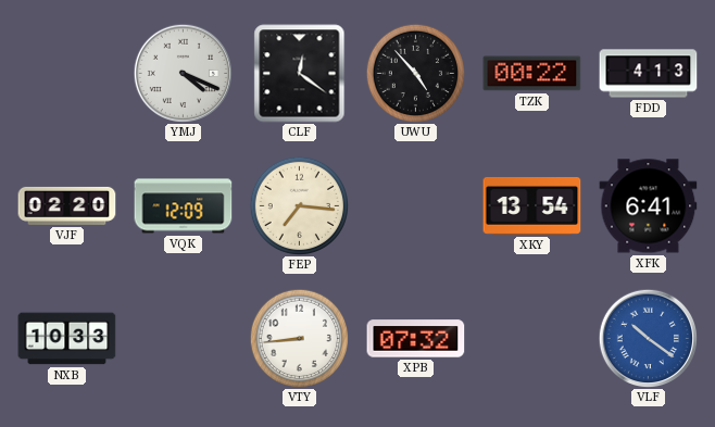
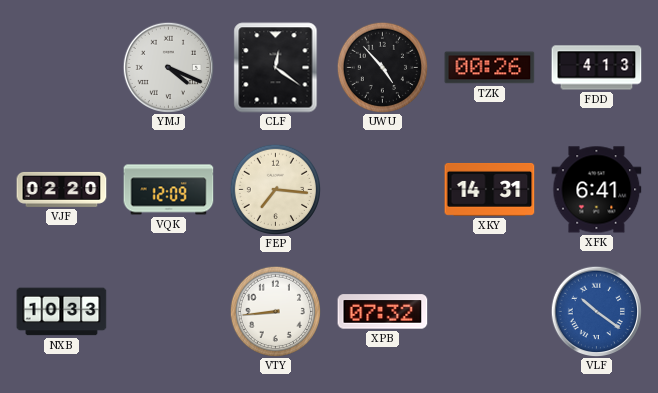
TZK: 00:22 -> 00:26 (490, 68)
XKY: 13:54 -> 14:31 (490, 189)
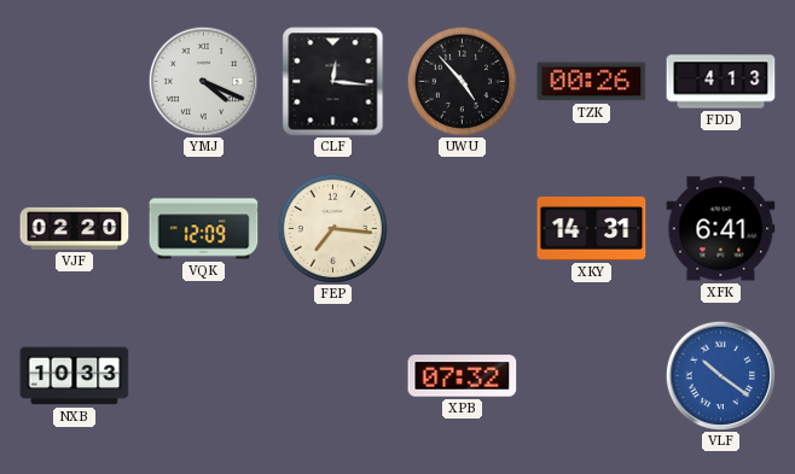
CLF: 12:21 -> 12:16 (333, 82)
VTY: 8:44 -> none (275, 311)
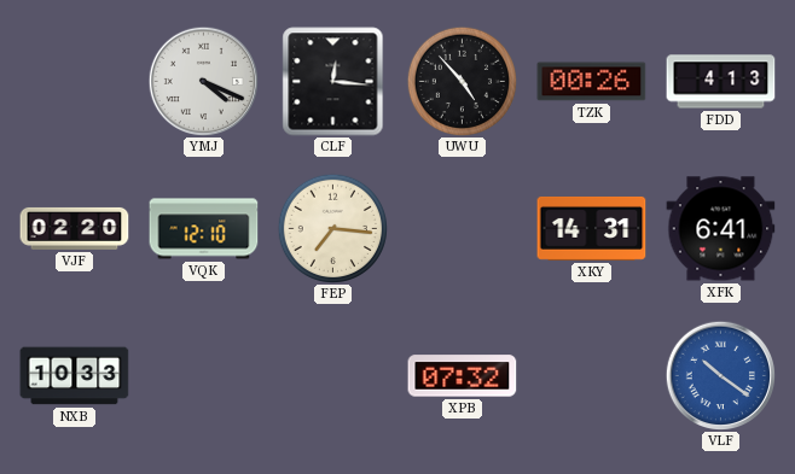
VQK: 12:09 -> 12:10 (204, 229)
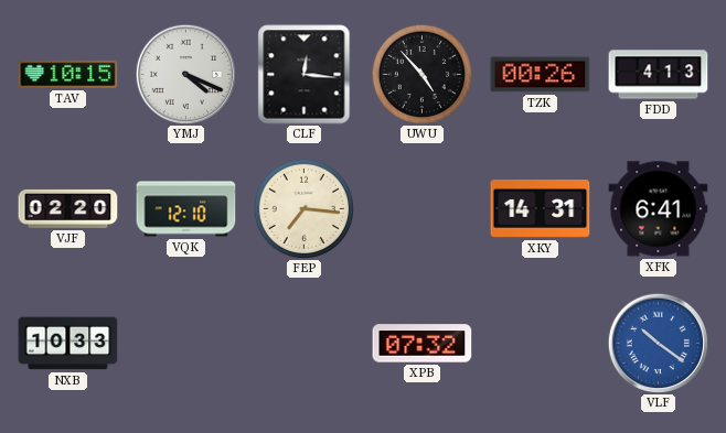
TAV: none -> 10:15 (68, 74)
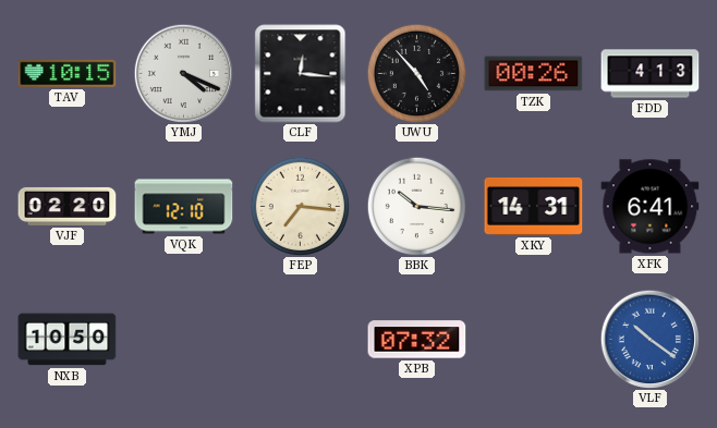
BBK: none -> 10:16 (416, 206)
NXB: 10:33 -> 10:50 (68, 340)
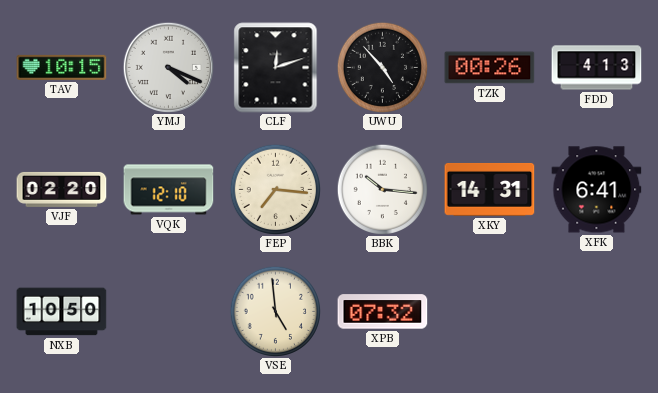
CLF: 12:16 -> 12:12 (276, 68)
VSE: none -> 4:59 (275, 311)
VLF: 10:21 -> none (649, 339)
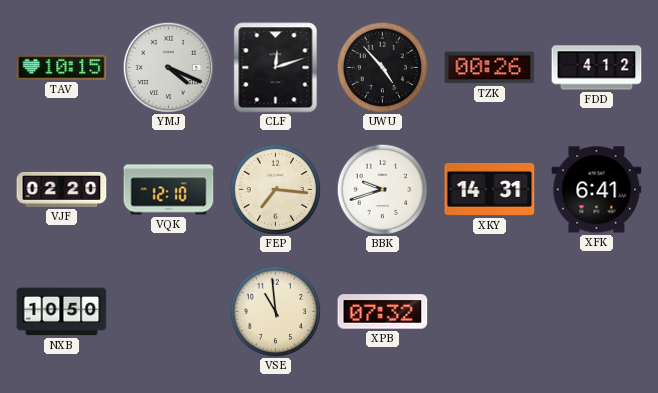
FDD: 4:13 -> 4:12 (597, 68)
BBK: 10:16 -> 9:42 (382, 189)
VSE: 4:59 -> 10:59 (275, 311)
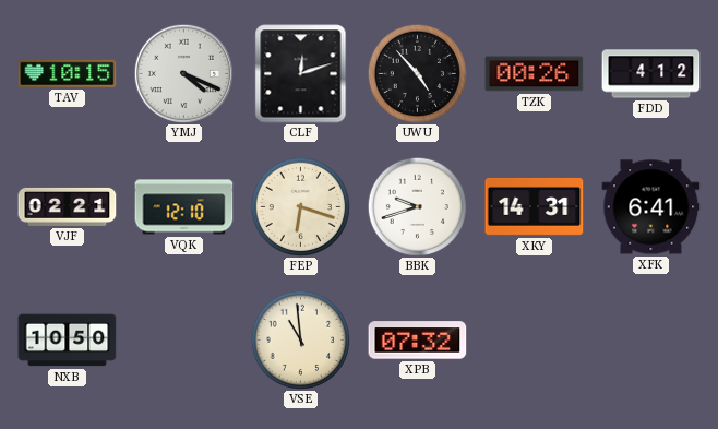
VJF: 02:20 -> 02:21 (68, 206)
FEP: 7:16 -> 6:18 (300, 206)
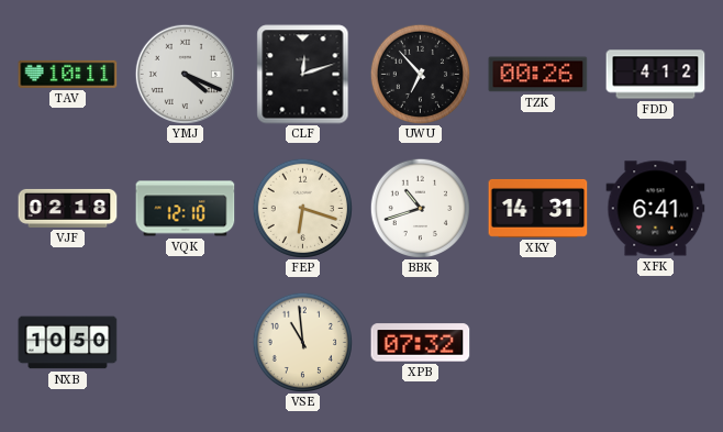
TAV: 10:15 -> 10:11 (68, 74)
UWU: 4:53 -> 6:53 (420, 74)
VJF: 02:21 -> 02:18 (68, 208)
BBK: 9:42 -> 10:42 (420, 208)
